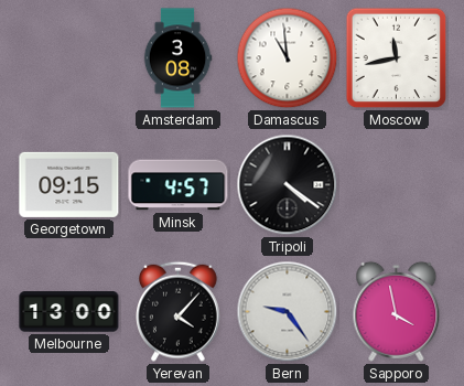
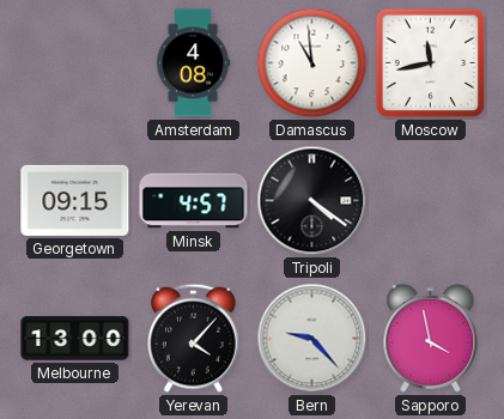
Amsterdam: 3:08 -> 4:08 (193, 63)
Bern: 9:24 -> 9:23 (312, 339)
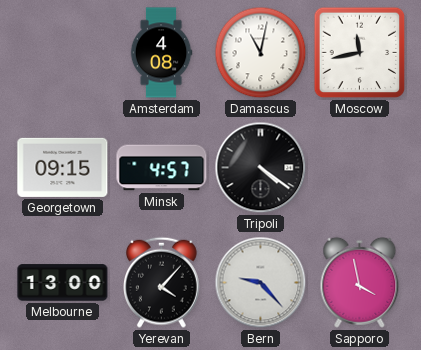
Damascus: 10:59 -> 11:02 (261, 53)
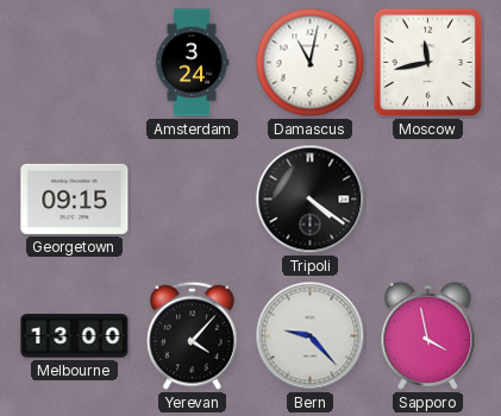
Amsterdam: 4:08 -> 3:24 (192, 63)
Minsk: 4:57 -> none (162, 168)
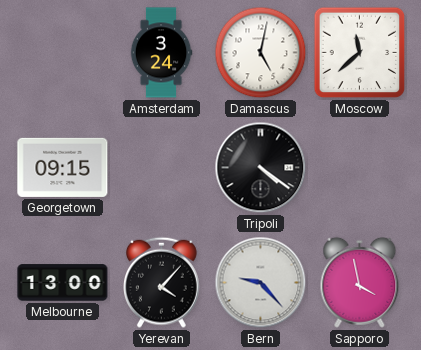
Damascus: 11:02 -> 5:02 (261, 53)
Moscow: 11:43 -> 11:38 (360, 53)
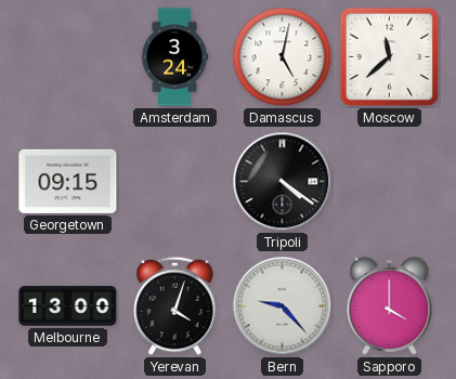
Yerevan: 4:07 -> 4:03 (175, 305)
Sapporo: 3:58 -> 4:00 (390, 305)
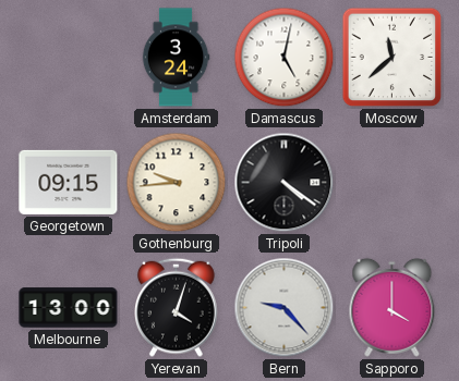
Gothenburg: none -> 9:44 (177, 183)
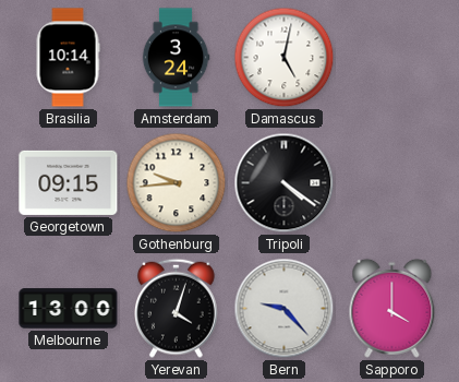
Brasilia: none -> 10:14 (68, 58)
Moscow: 11:38 -> none (392, 58)
